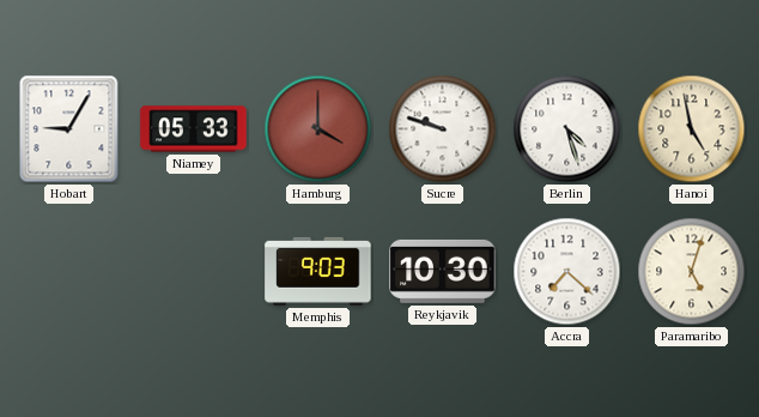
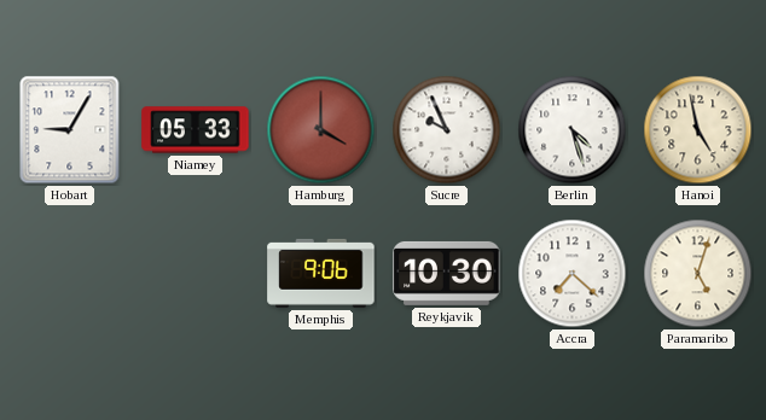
Sucre: 9:48 -> 9:56 (447, 130)
Memphis: 9:03 -> 9:06 (321, 273)
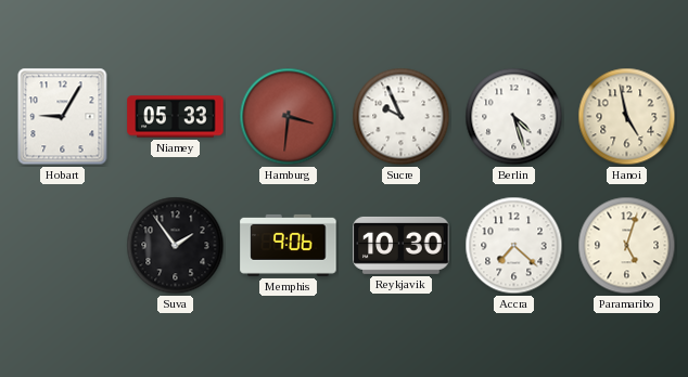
Hamburg: 4:00 -> 3:31 (289, 117)
Suva: none -> 1:54 (176, 246)
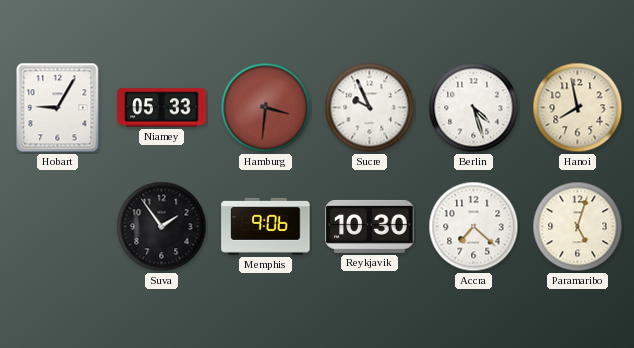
Hanoi: 4:58 -> 7:58 (578, 108)
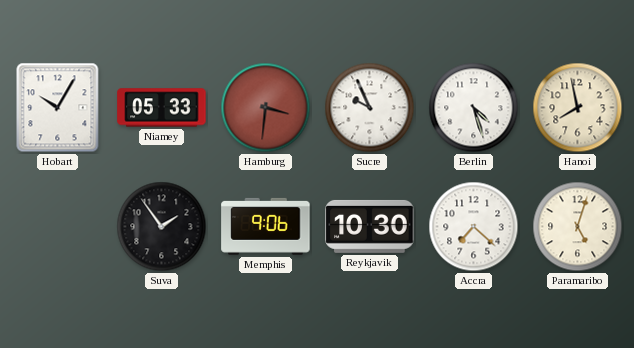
Hobart: 9:05 -> 10:05 (58, 108)
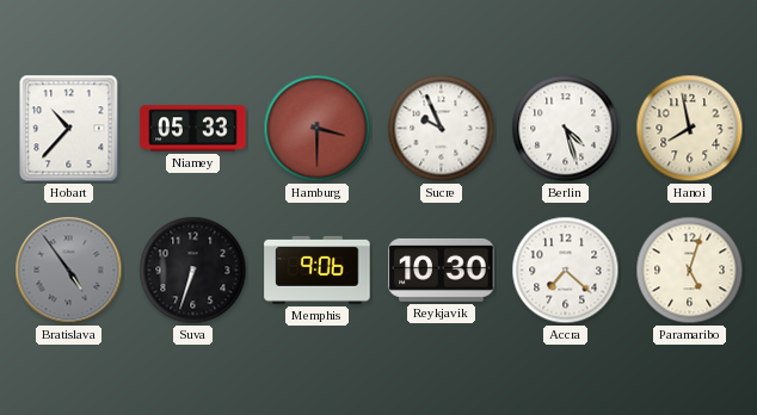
Hobart: 10:05 -> 10:37 (69, 129)
Hamburg: 3:31 -> 3:30 (318, 129)
Bratislava: none -> 4:54 (69, 271)
Suva: 1:54 -> 6:33 (193, 271)
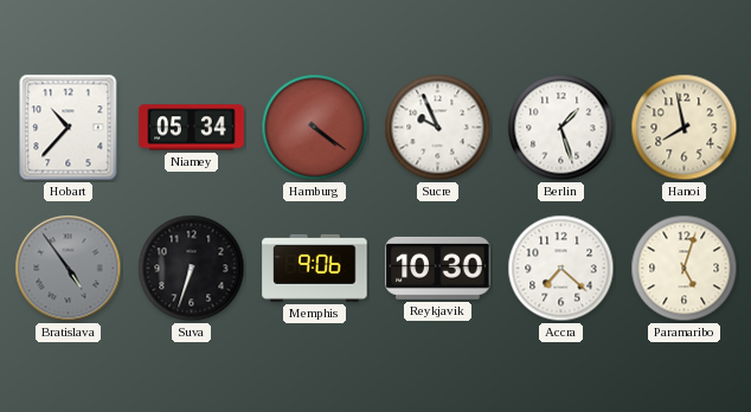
Niamey: 05:33 -> 05:34 (192, 128)
Hamburg: 3:30 -> 4:21 (315, 128)
Berlin: 4:27 -> 1:27 (561, 128)
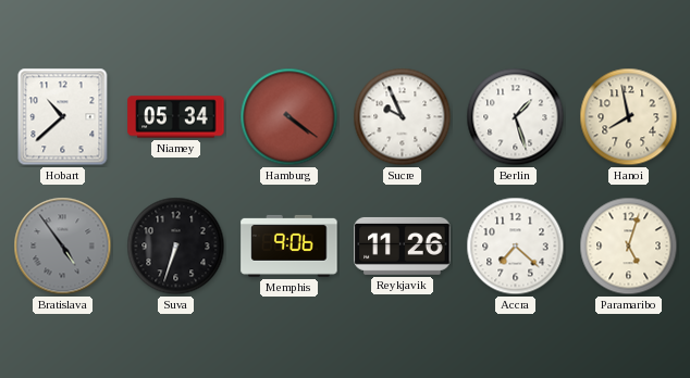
Hobart: 10:37 -> 10:38 (63, 117)
Reykjavik: 10:30 -> 11:26 (403, 245)
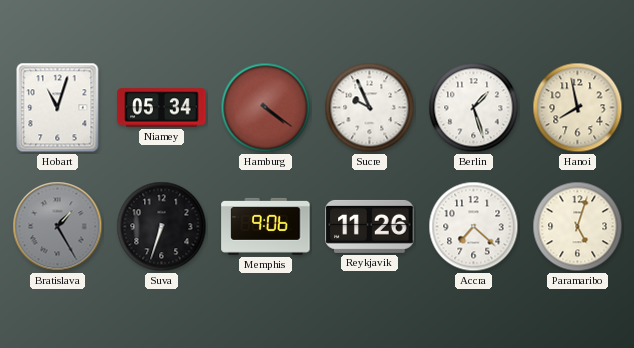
Hobart: 10:38 -> 11:03 (58, 108)
Bratislava: 4:54 -> 1:25 (58, 227)
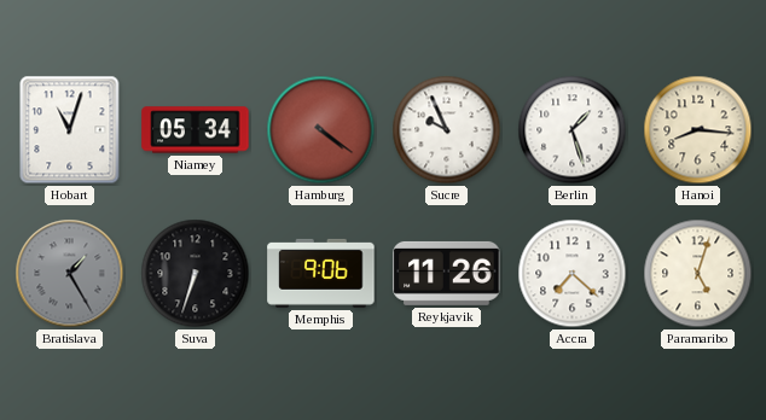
Hanoi: 7:58 -> 8:16 (698, 130)
